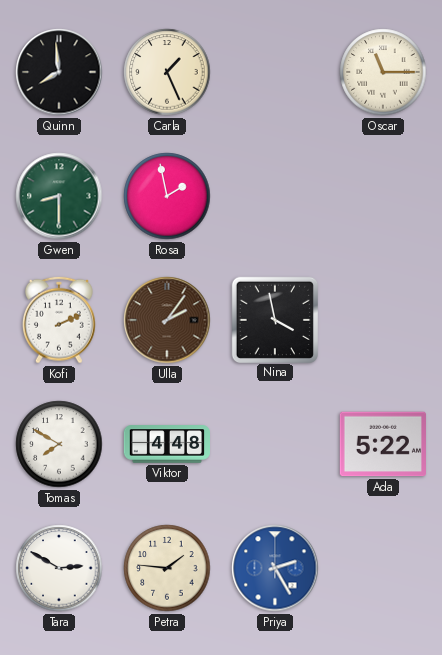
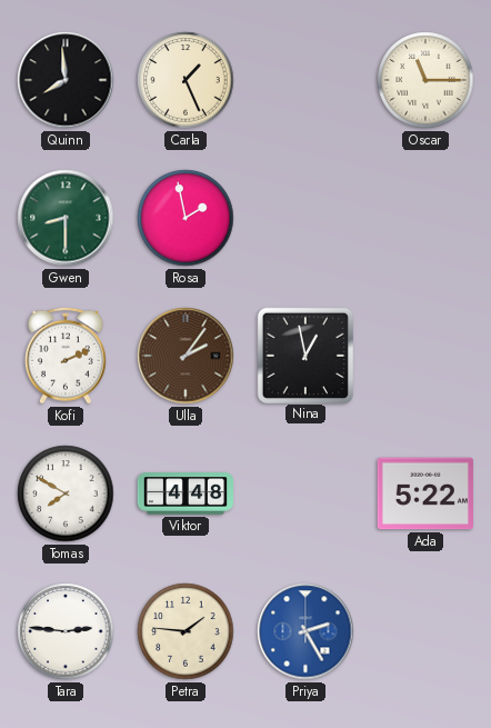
Nina: 3:58 -> 12:58 (304, 355)
Tara: 2:50 -> 2:46 (66, 631)
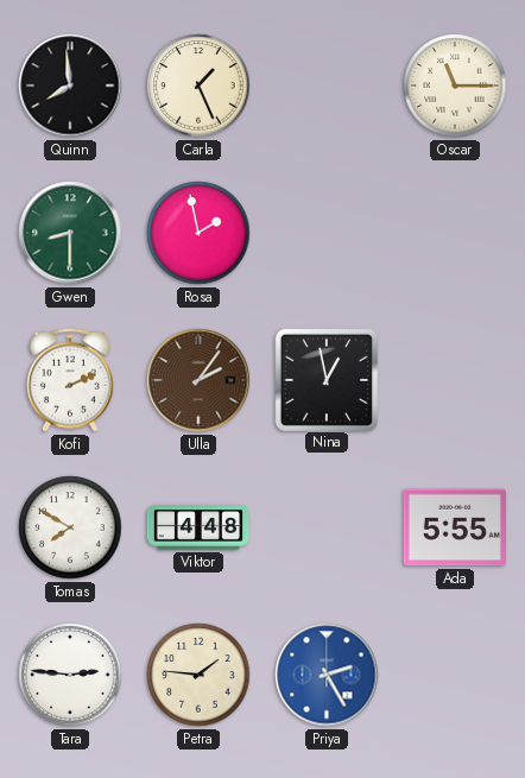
Ada: 5:22 -> 5:55 (455, 527)
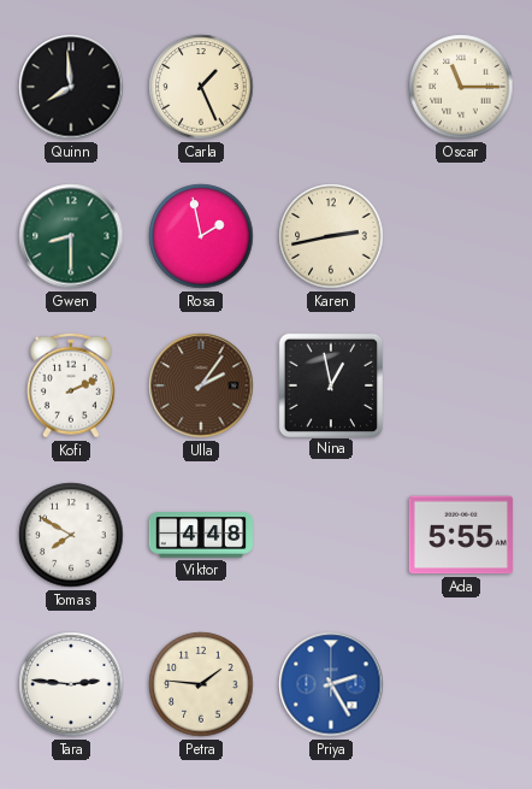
Karen: none -> 2:43 (331, 236)
